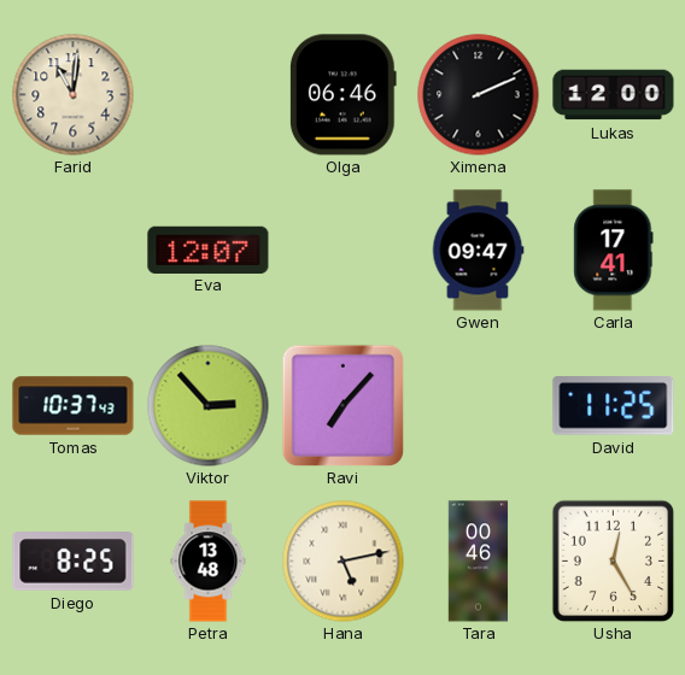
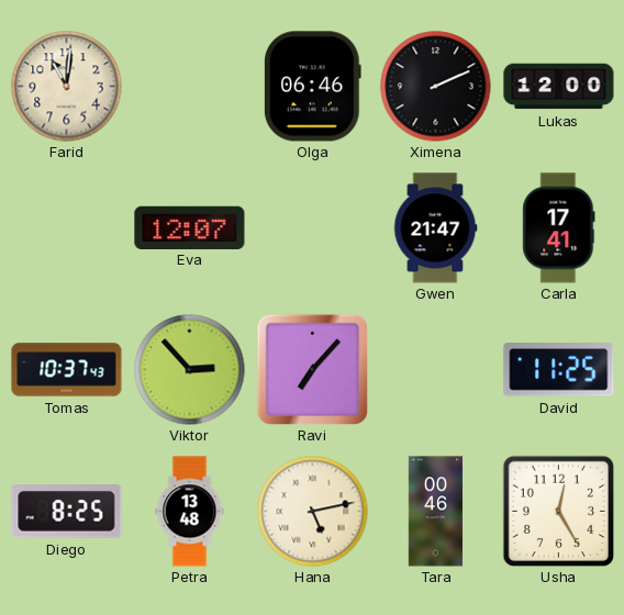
Gwen: 09:47 -> 21:47 (435, 228)
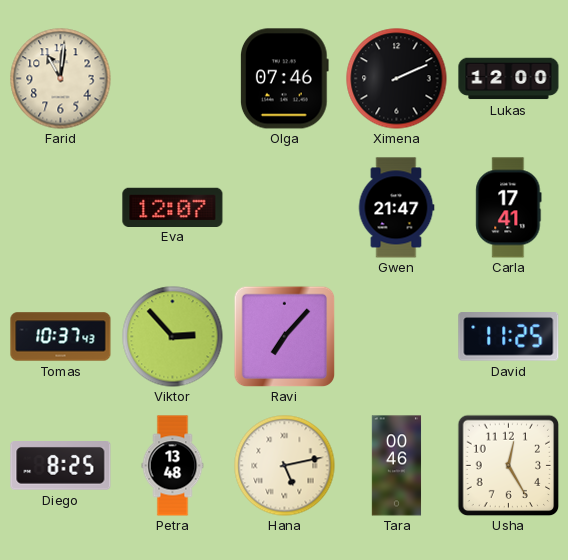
Olga: 06:46 -> 07:46 (284, 79)
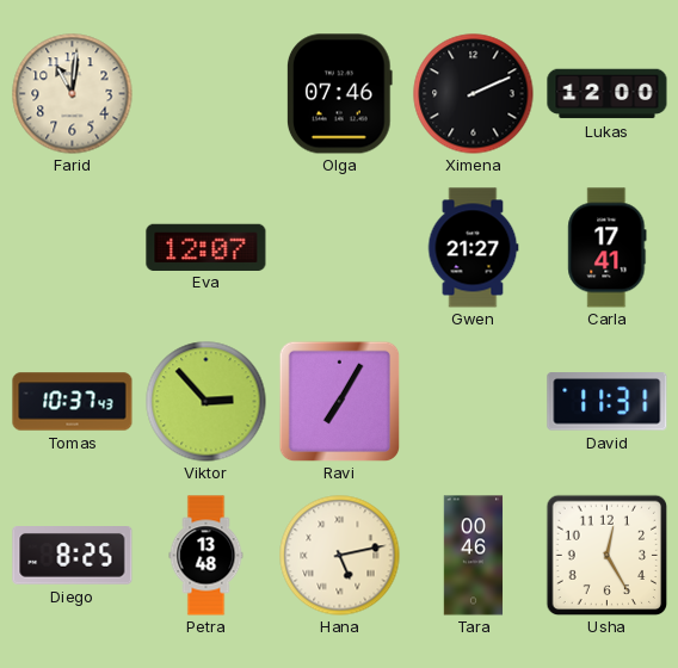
Gwen: 21:47 -> 21:27 (473, 248)
Ravi: 7:07 -> 7:05 (339, 401)
David: 11:25 -> 11:31 (608, 402)
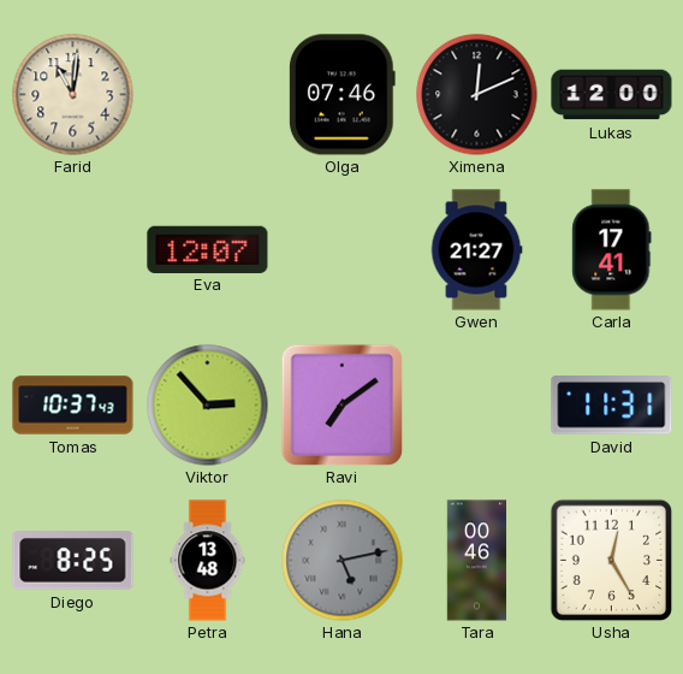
Ximena: 2:11 -> 12:11 (477, 95)
Ravi: 7:05 -> 7:09 (341, 404)
Hana dial: cream -> grey (343, 561)
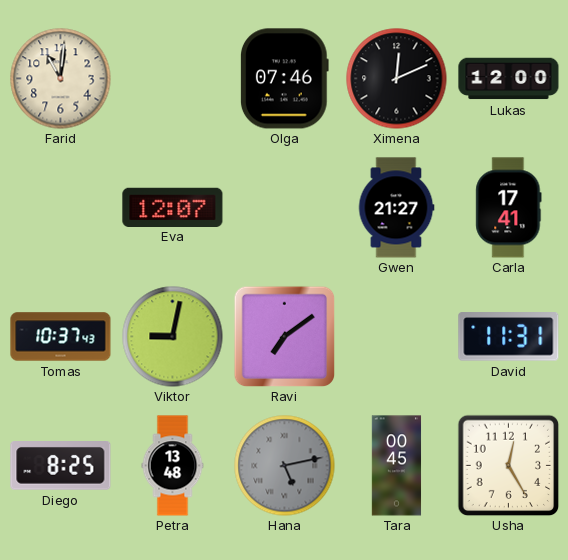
Viktor: 2:53 -> 9:02 (173, 337)
Tara: 00:46 -> 00:45 (397, 466)
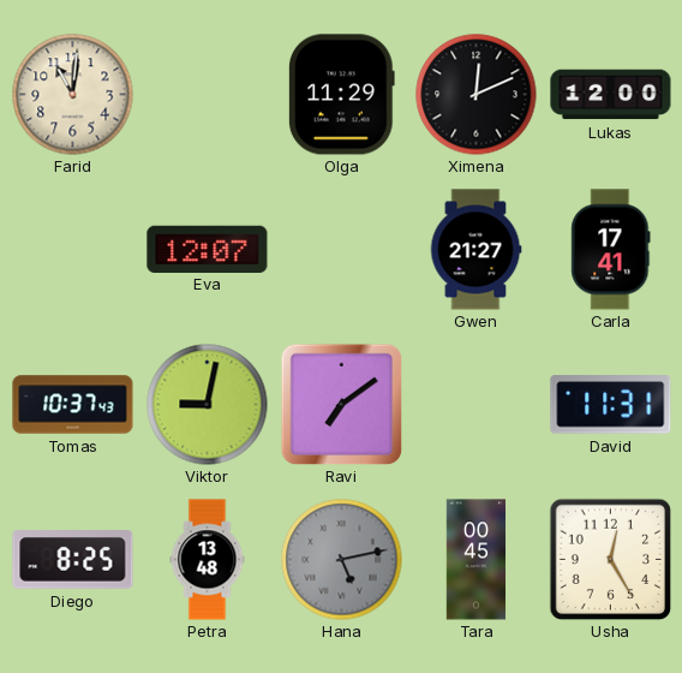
Olga: 07:46 -> 11:29 (341, 95)
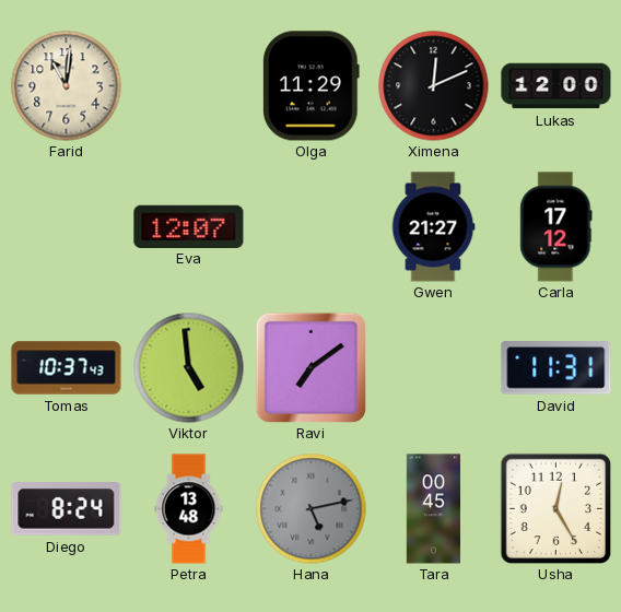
Carla: 17:41 -> 17:12 (556, 227)
Viktor: 9:02 -> 4:59 (189, 368)
Diego: 8:25 -> 8:24 (67, 509)
